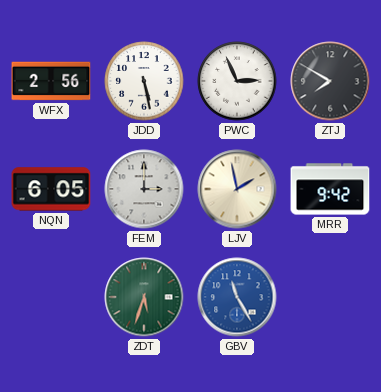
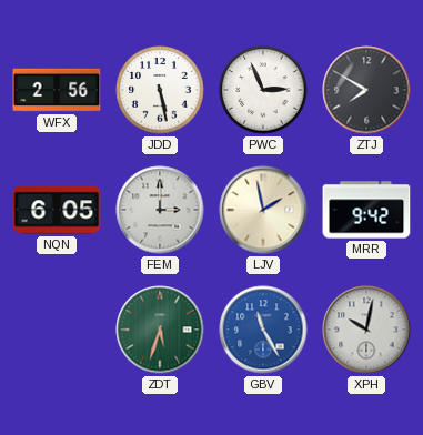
XPH: none -> 10:02 (366, 330)
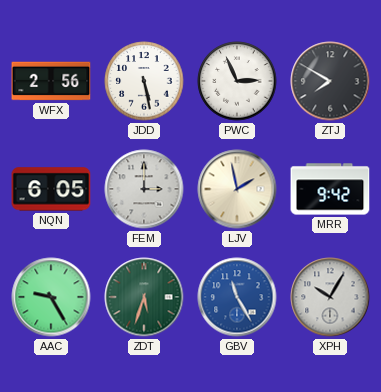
AAC: none -> 9:25 (51, 297)
XPH: 10:02 -> 10:05 (330, 297)
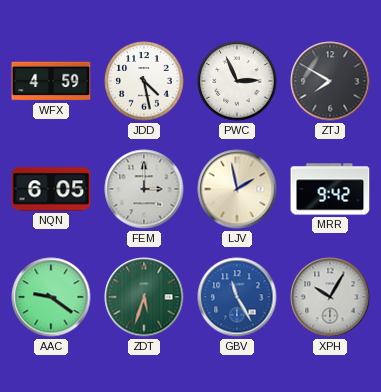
WFX: 2:56 -> 4:59 (51, 81)
JDD: 5:28 -> 4:28 (144, 81)
AAC: 9:25 -> 9:21 (51, 297)
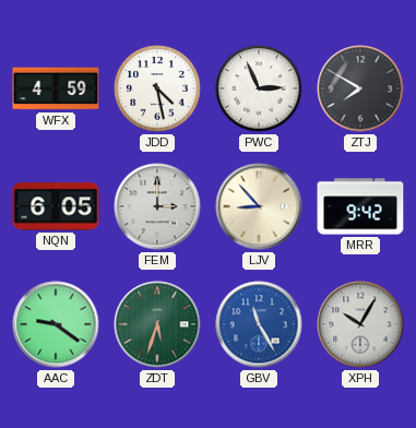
LJV: 1:58 -> 8:53 (259, 206)
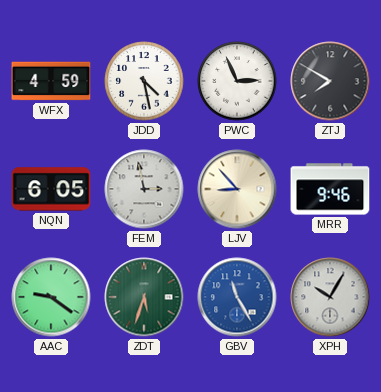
FEM: 3:00 -> 2:58 (144, 189)
MRR: 9:42 -> 9:46 (330, 189)
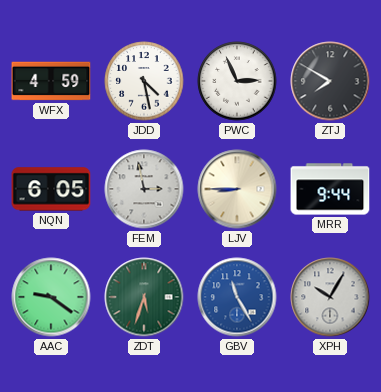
LJV: 8:53 -> 8:45 (237, 189)
MRR: 9:46 -> 9:44 (330, 189)
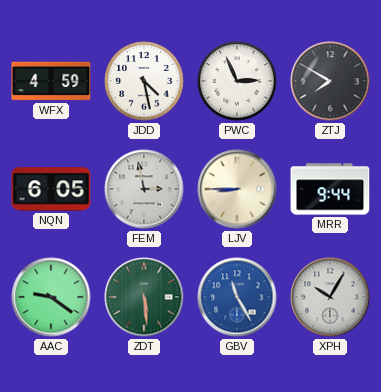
ZDT: 5:33 -> 5:29 (144, 297)
